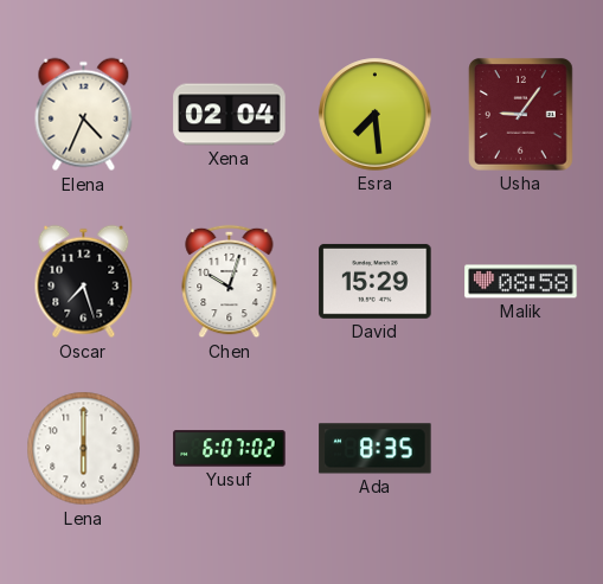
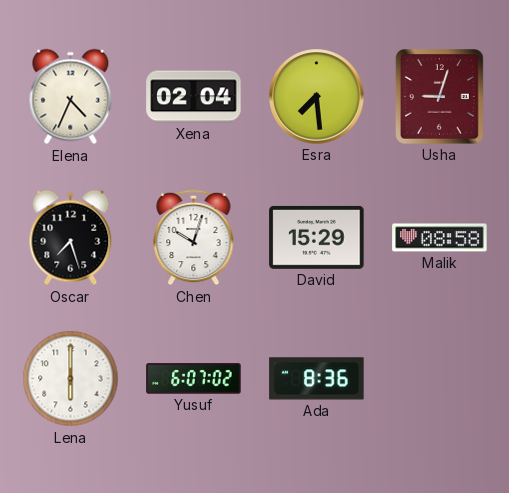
Usha: 9:06 -> 9:03 (440, 97)
Ada: 8:35 -> 8:36 (317, 379)
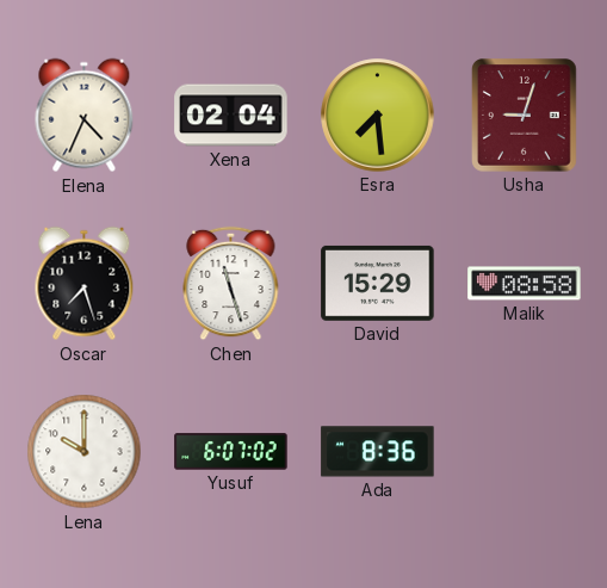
Chen: 10:03 -> 11:27 (231, 284)
Lena: 6:00 -> 10:00 (85, 452)
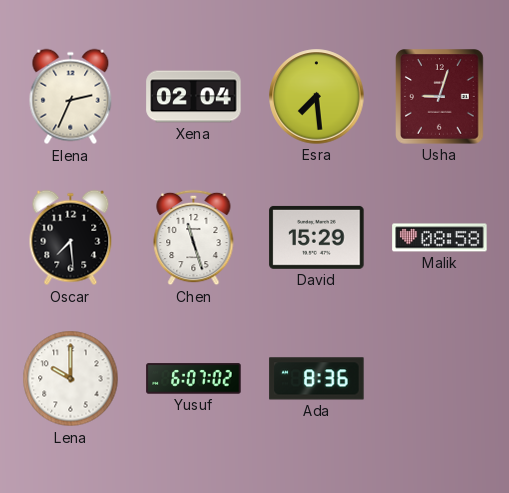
Elena: 4:34 -> 2:34 (71, 97)
Oscar: 7:27 -> 7:29 (71, 238)
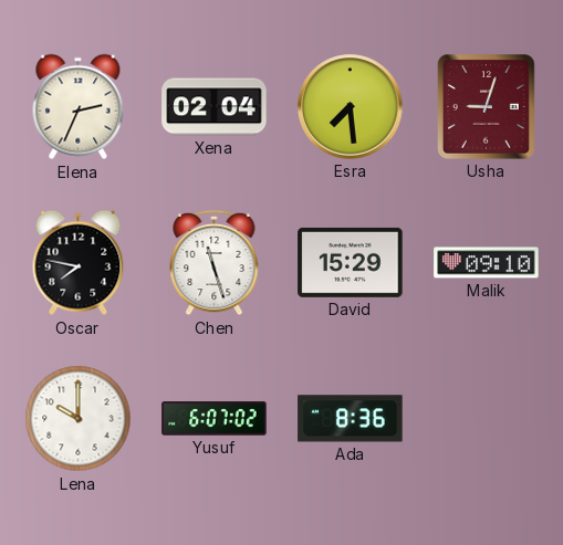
Oscar: 7:29 -> 7:47 (79, 263)
Malik: 08:58 -> 09:10 (487, 263)
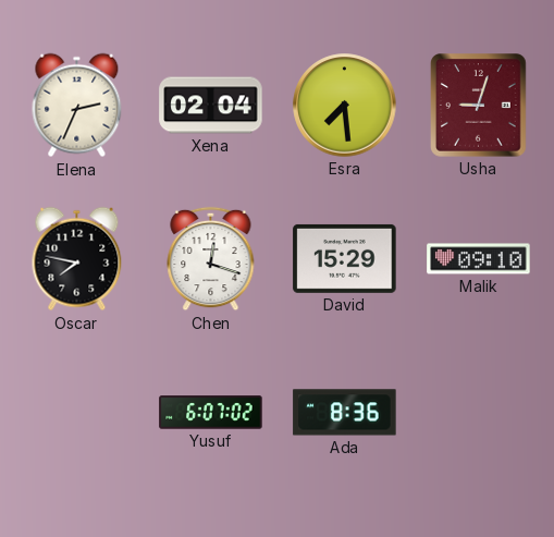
Chen: 11:27 -> 12:18 (211, 259)
Lena: 10:00 -> none (79, 419)
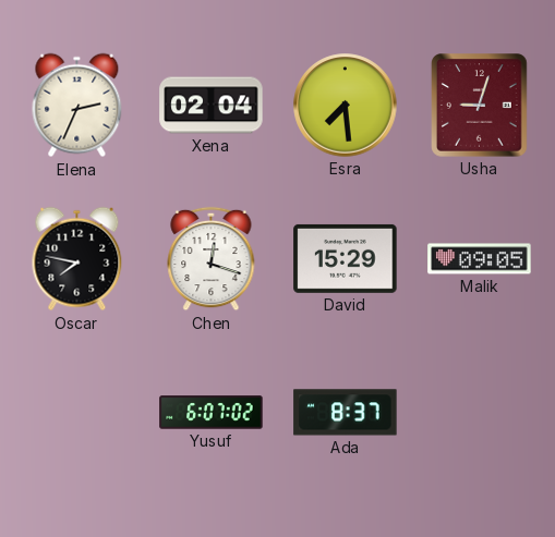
Malik: 09:10 -> 09:05 (480, 259)
Ada: 8:36 -> 8:37 (346, 413)
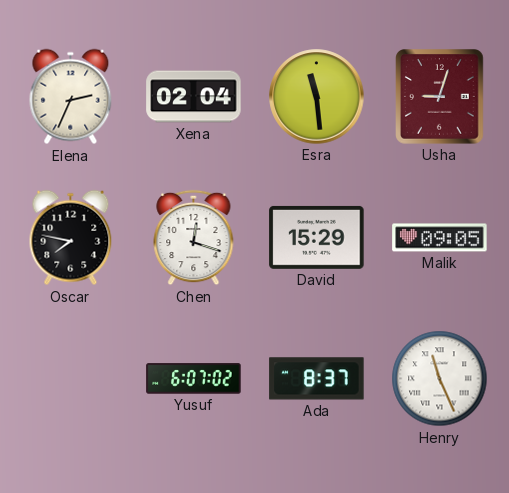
Esra: 7:29 -> 11:29 (317, 97)
Henry: none -> 11:26 (440, 379)
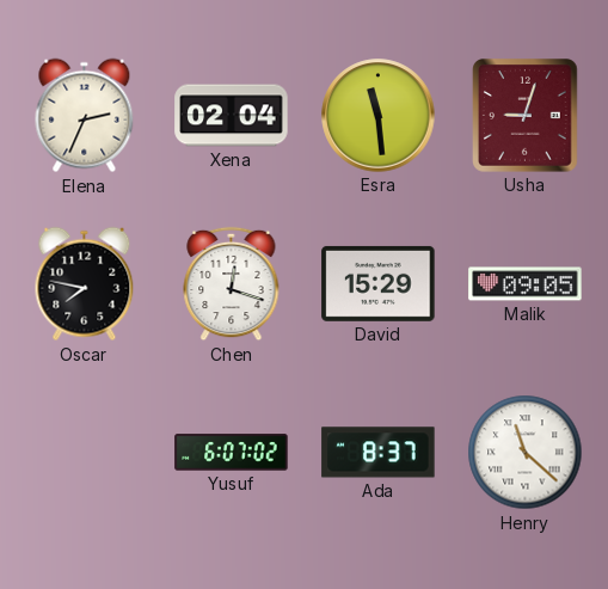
Henry: 11:26 -> 11:22 (526, 453)
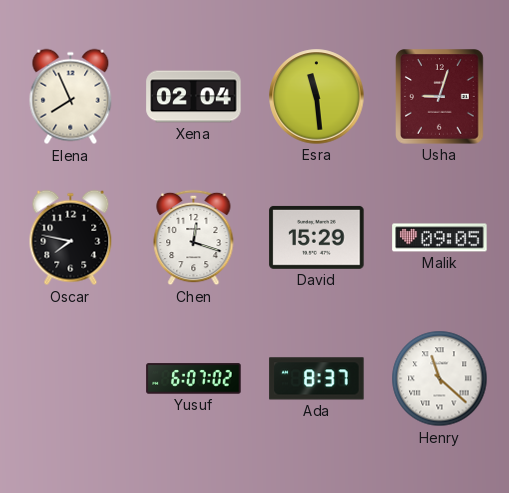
Elena: 2:34 -> 7:56 (71, 97)
